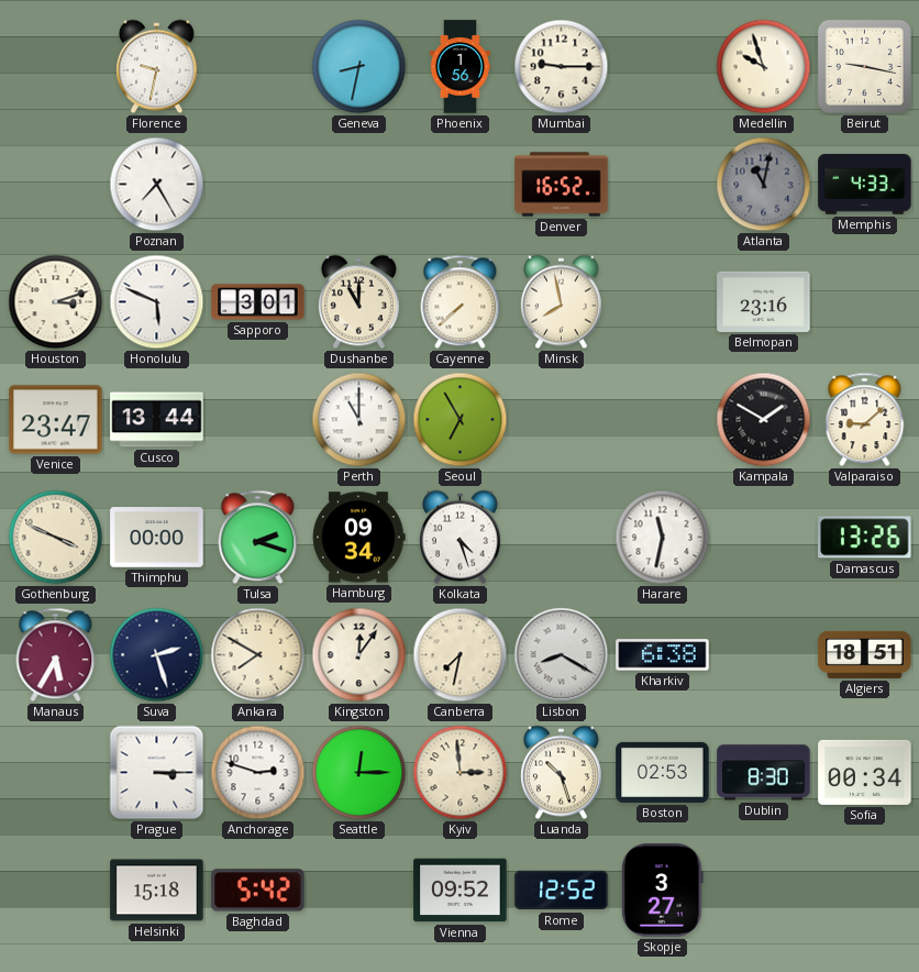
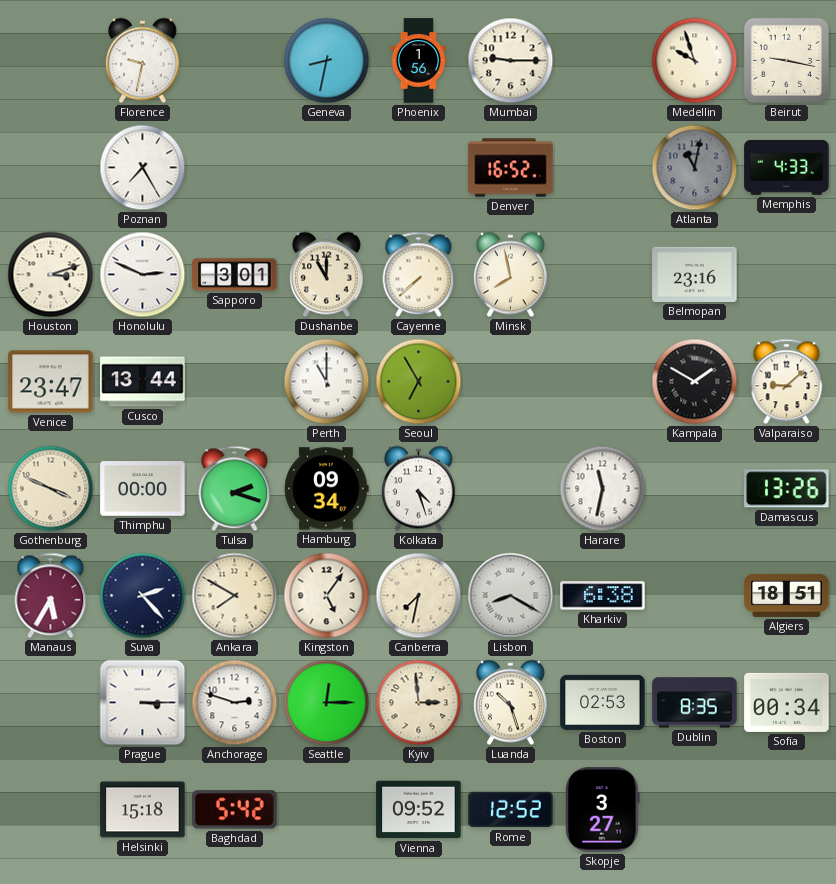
Honolulu: 5:49 -> 2:49 (143, 275)
Suva: 2:27 -> 2:23 (143, 596)
Kingston: 12:06 -> 5:06 (327, 596)
Dublin: 8:30 -> 8:35 (695, 703)
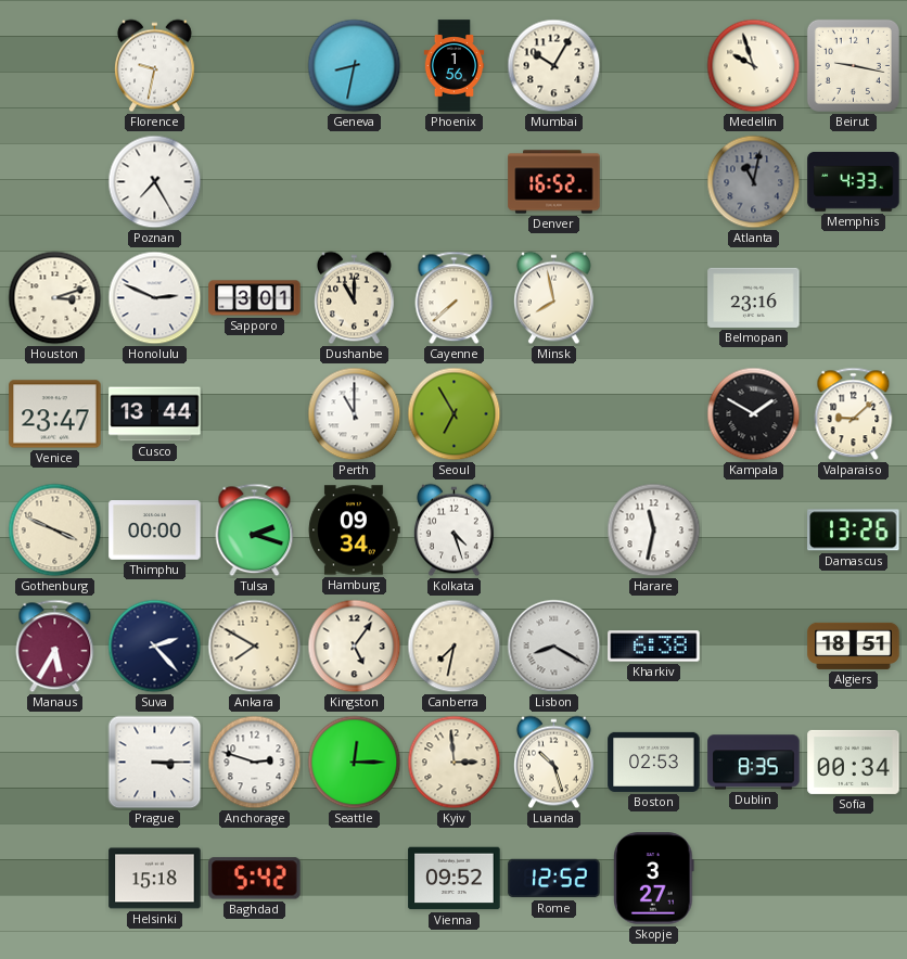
Mumbai: 9:15 -> 10:05 (554, 66)
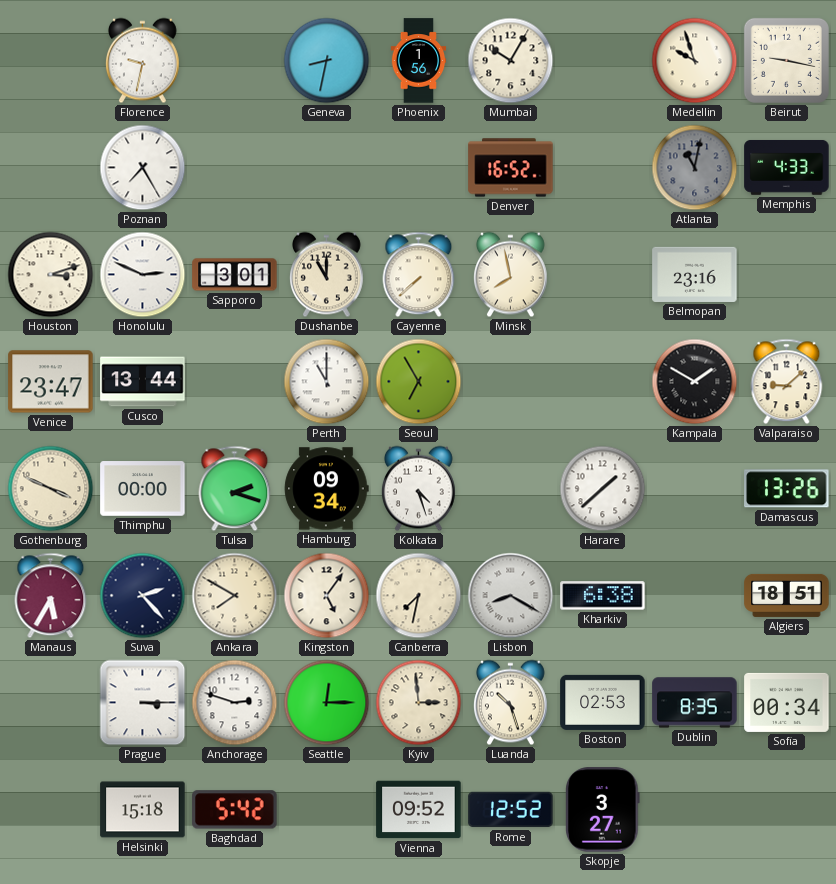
Harare: 11:32 -> 1:38 (603, 489)
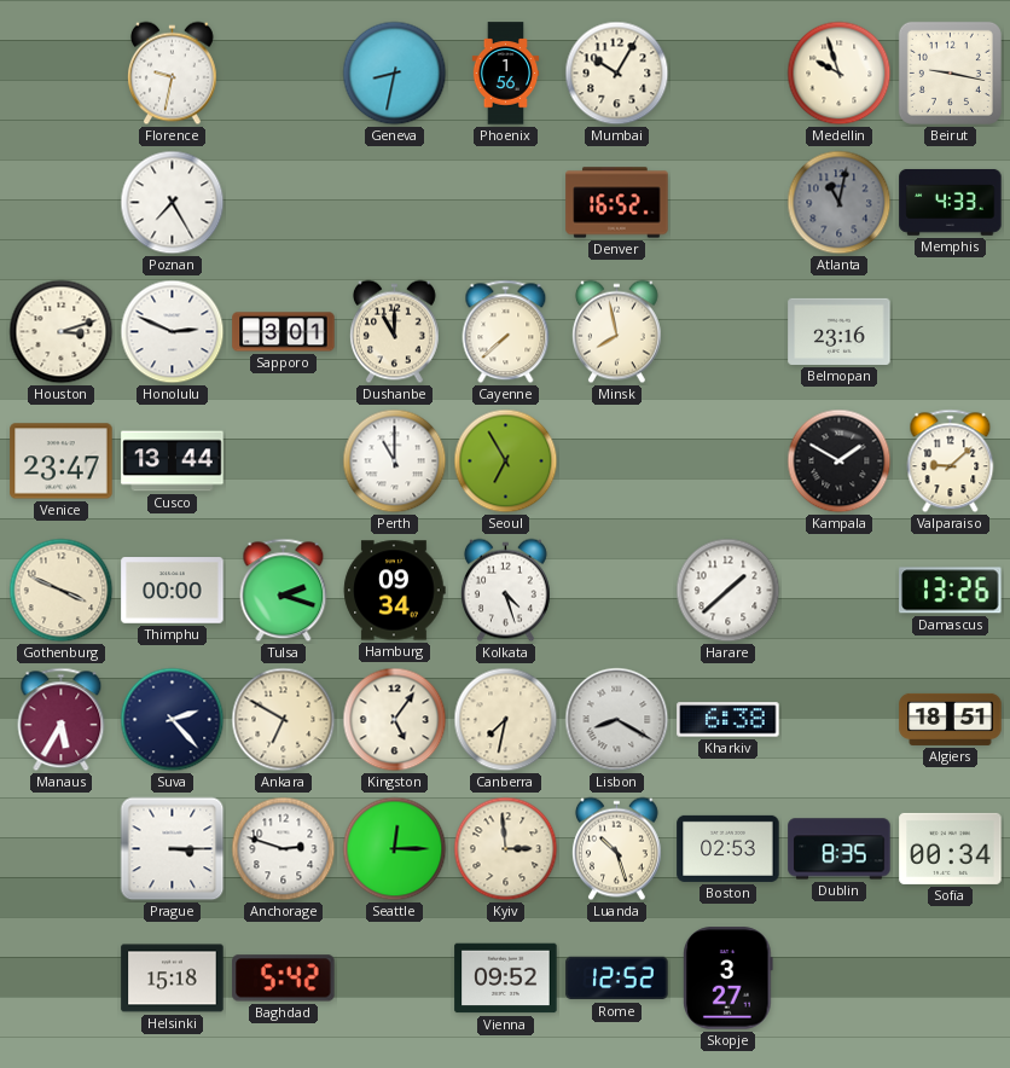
Ankara: 7:50 -> 6:50 (284, 720)
